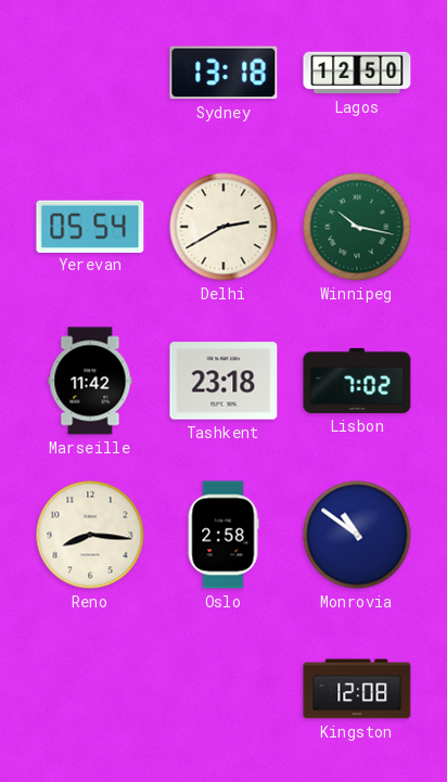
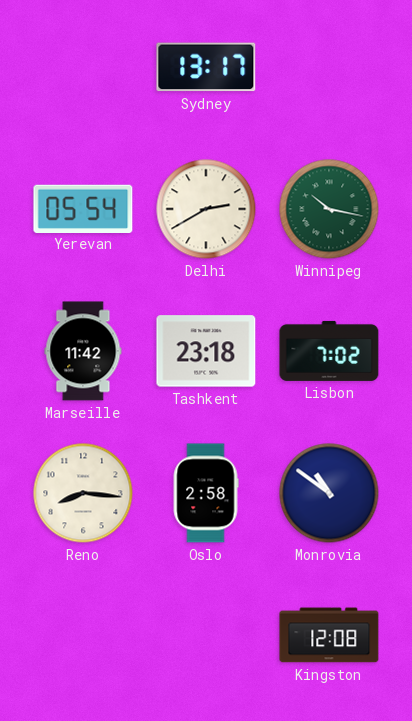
Sydney: 13:18 -> 13:17 (206, 67)
Lagos: 12:50 -> none (357, 73)
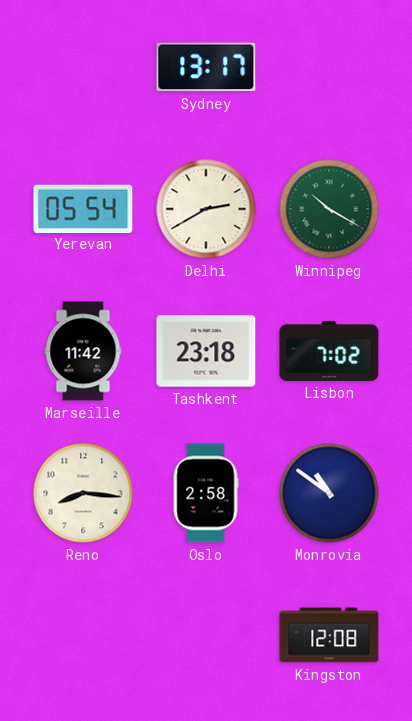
Winnipeg: 10:17 -> 10:20 (329, 209)
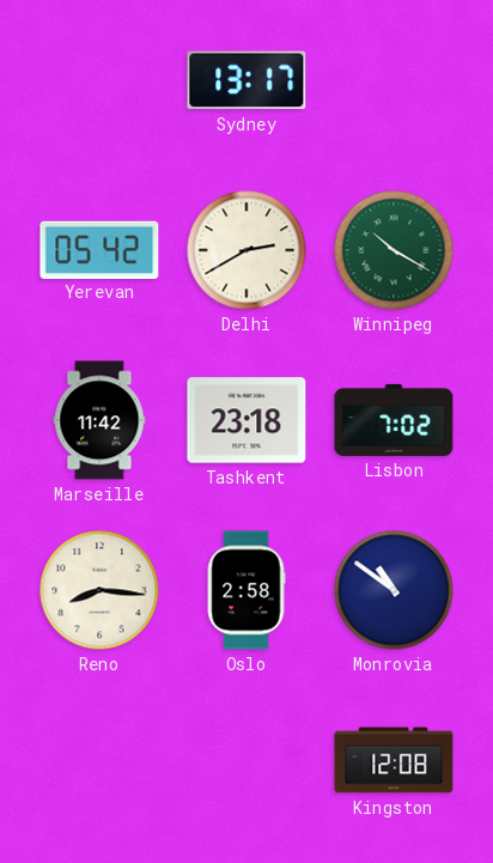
Yerevan: 05:54 -> 05:42 (99, 249)
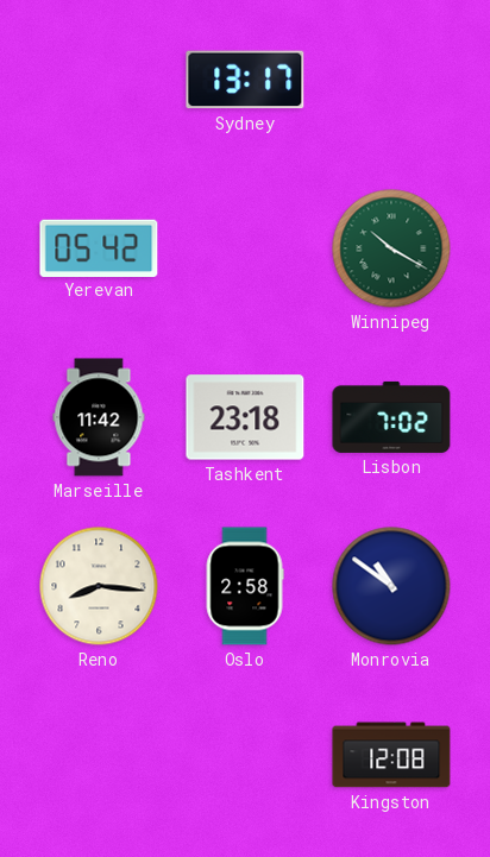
Delhi: 2:40 -> none (246, 250)
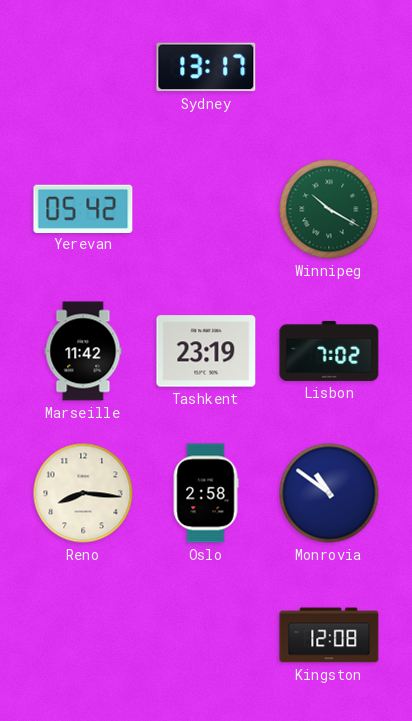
Tashkent: 23:18 -> 23:19 (206, 351)
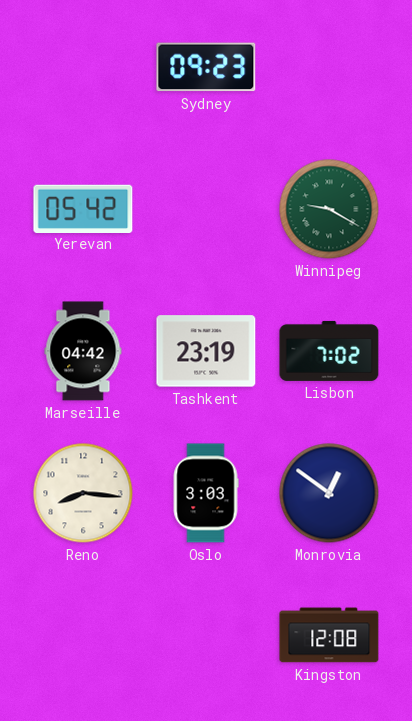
Sydney: 13:17 -> 09:23 (206, 67)
Winnipeg: 10:20 -> 9:20 (329, 209)
Marseille: 11:42 -> 04:42 (83, 351)
Oslo: 2:58 -> 3:03 (206, 493)
Monrovia: 10:51 -> 12:51 (329, 493)
